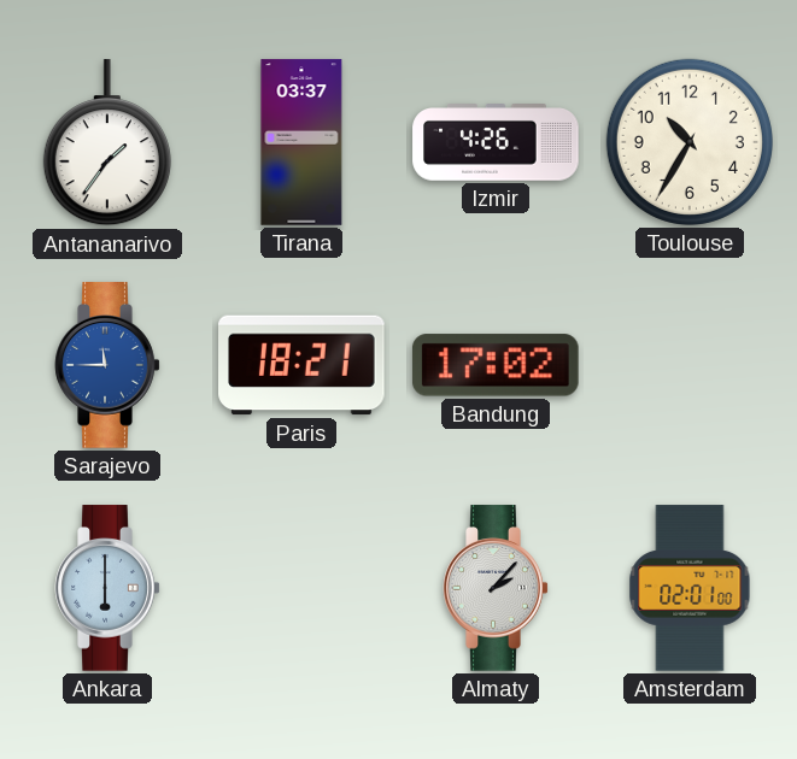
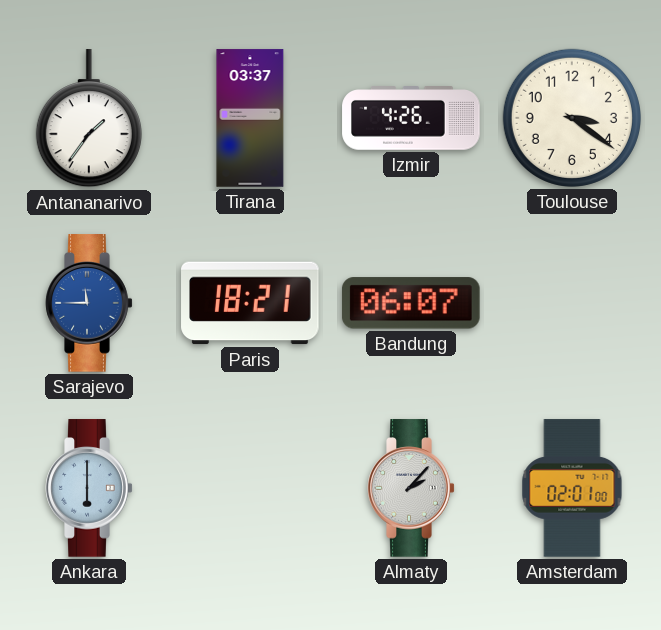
Toulouse: 10:35 -> 3:21 (572, 118)
Bandung: 17:02 -> 06:07 (411, 303)
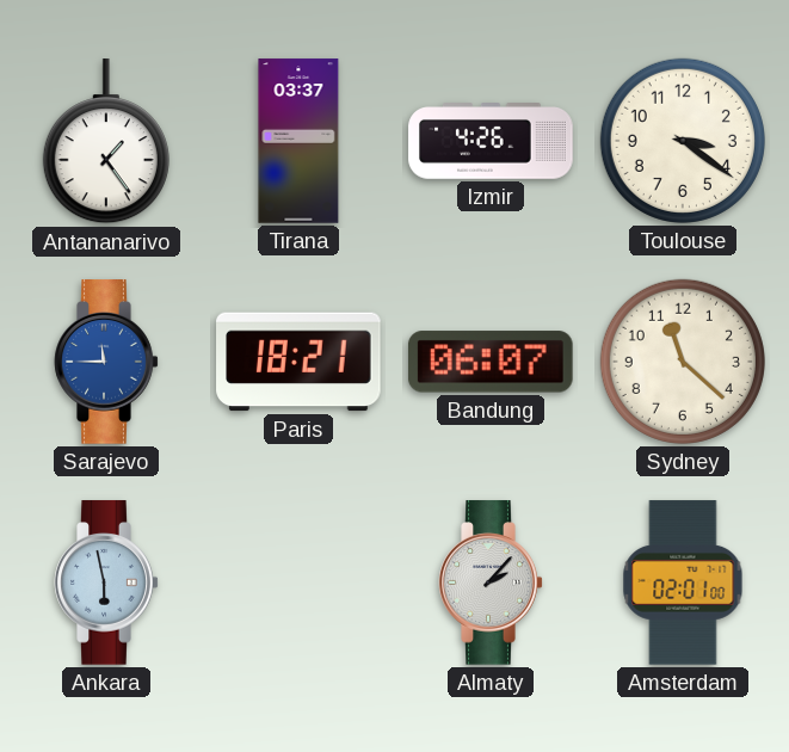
Antananarivo: 1:36 -> 1:24 (106, 142)
Sydney: none -> 11:22 (683, 362)
Ankara: 6:00 -> 5:58 (106, 583)
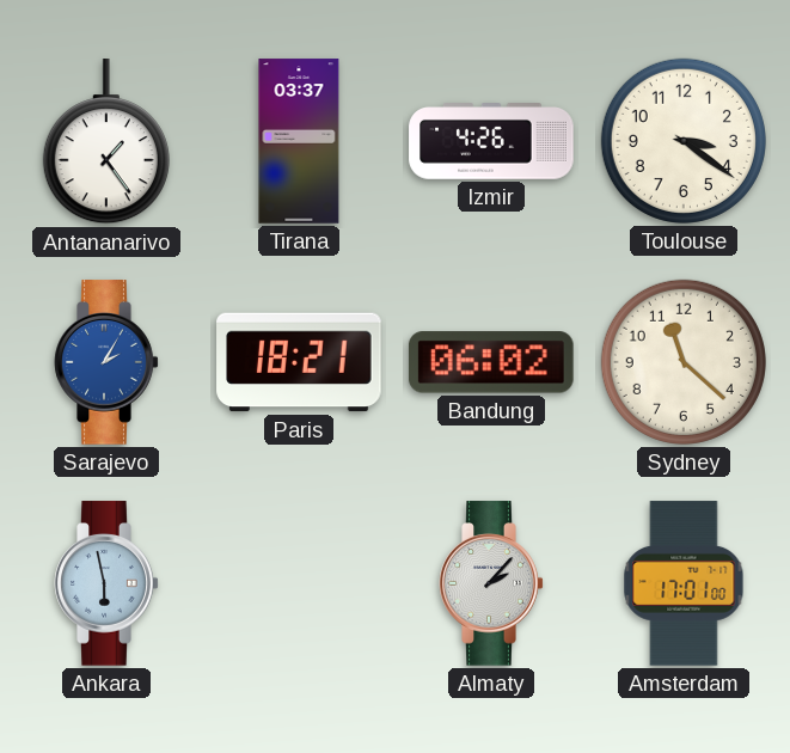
Sarajevo: 11:45 -> 2:05 (106, 362)
Bandung: 06:07 -> 06:02 (491, 362)
Amsterdam: 02:01 -> 17:01 (684, 583)
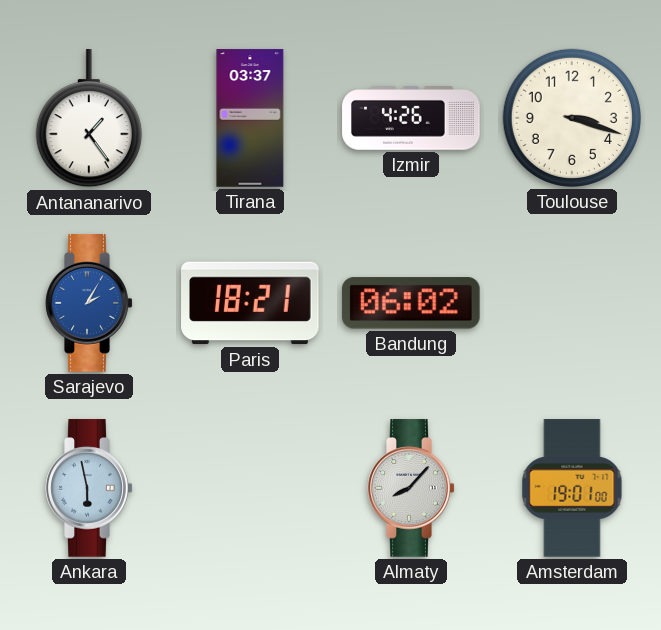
Toulouse: 3:21 -> 3:18 (572, 118)
Sydney: 11:22 -> none (684, 362)
Almaty: 2:07 -> 8:07 (411, 488)
Amsterdam: 17:01 -> 19:01 (572, 488)
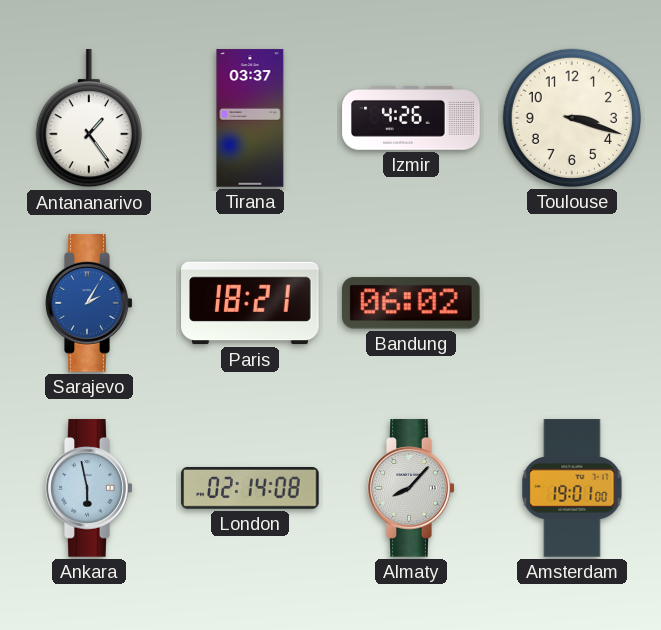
London: none -> 02:14 (250, 489)
